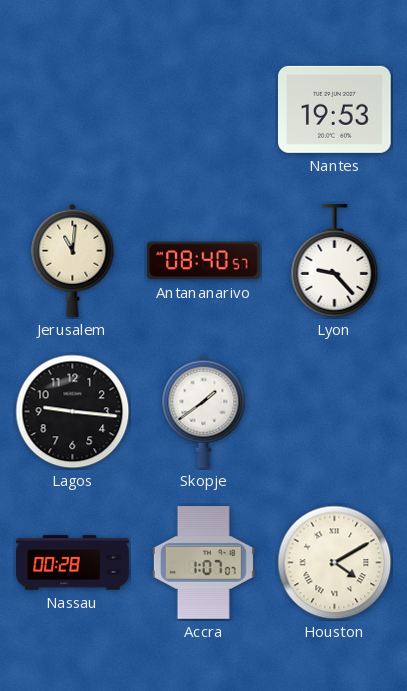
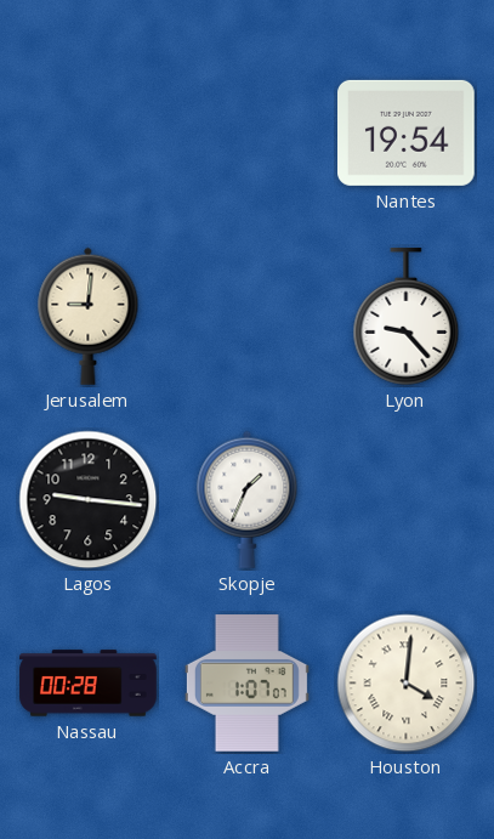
Nantes: 19:53 -> 19:54 (407, 132)
Jerusalem: 11:01 -> 9:01 (89, 316)
Antananarivo: 08:40 -> none (204, 261)
Skopje: 1:39 -> 1:34 (248, 499)
Houston: 4:10 -> 4:01 (407, 684)
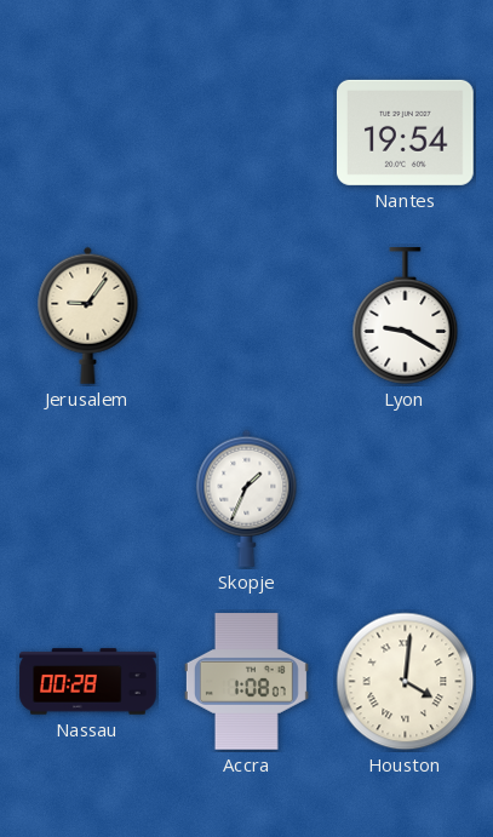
Jerusalem: 9:01 -> 9:06 (88, 315)
Lyon: 9:23 -> 9:20 (406, 316)
Lagos: 9:16 -> none (89, 500)
Accra: 1:07 -> 1:08 (246, 682)
